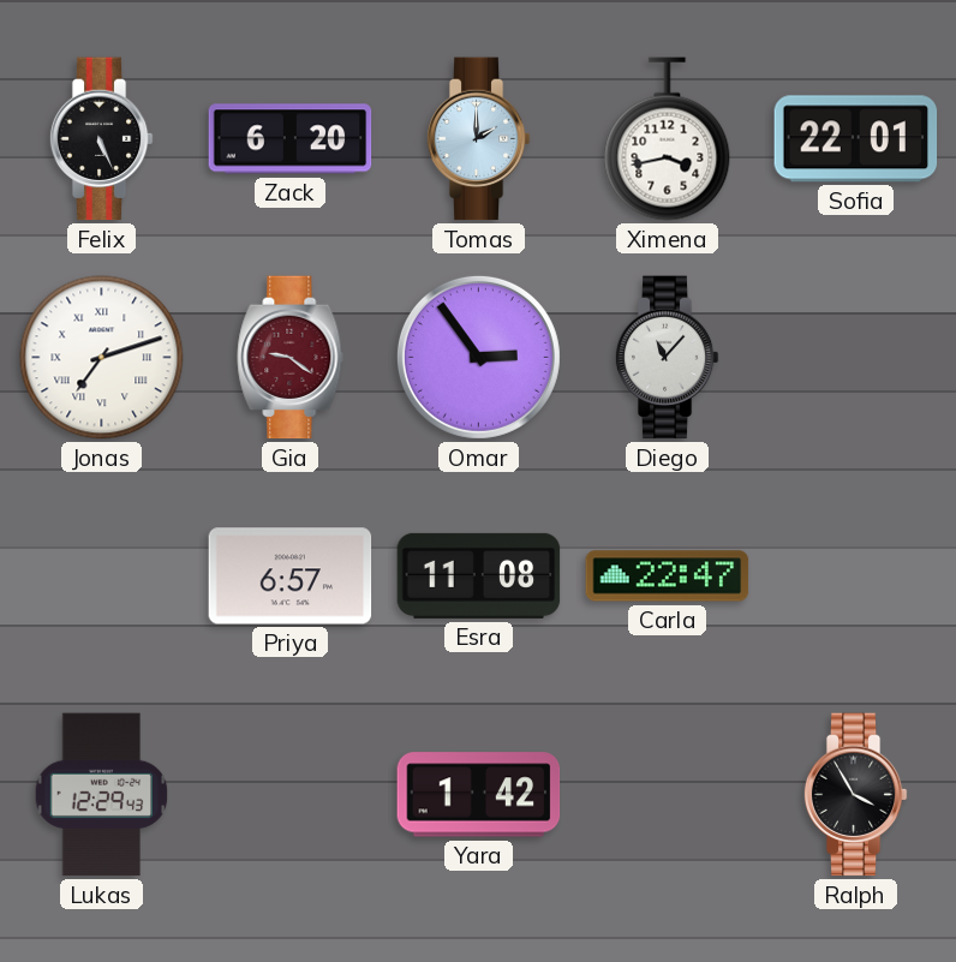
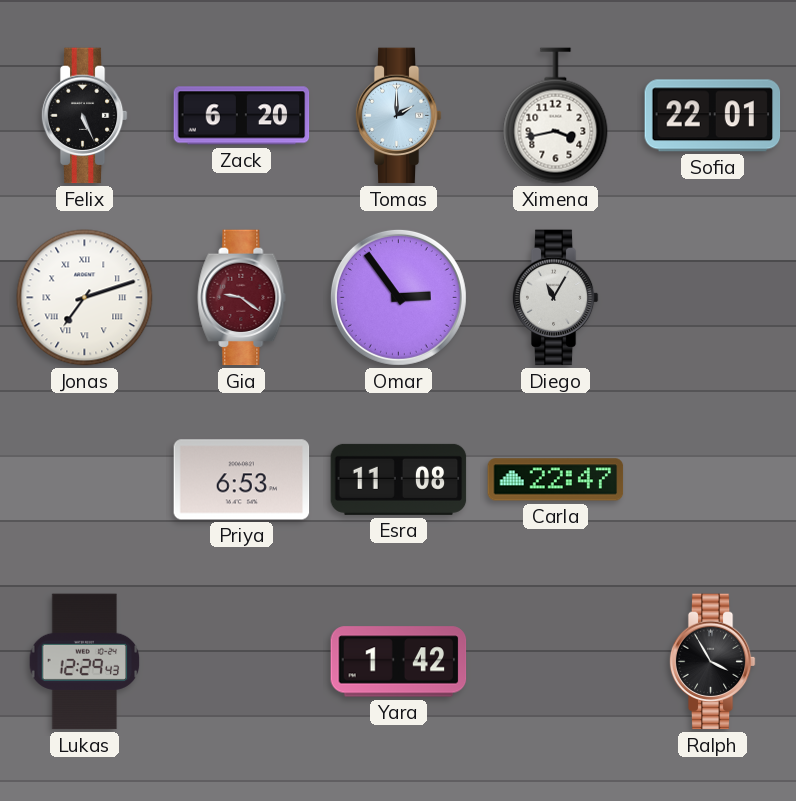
Diego: 11:07 -> 11:05 (555, 298)
Priya: 6:57 -> 6:53 (242, 480)
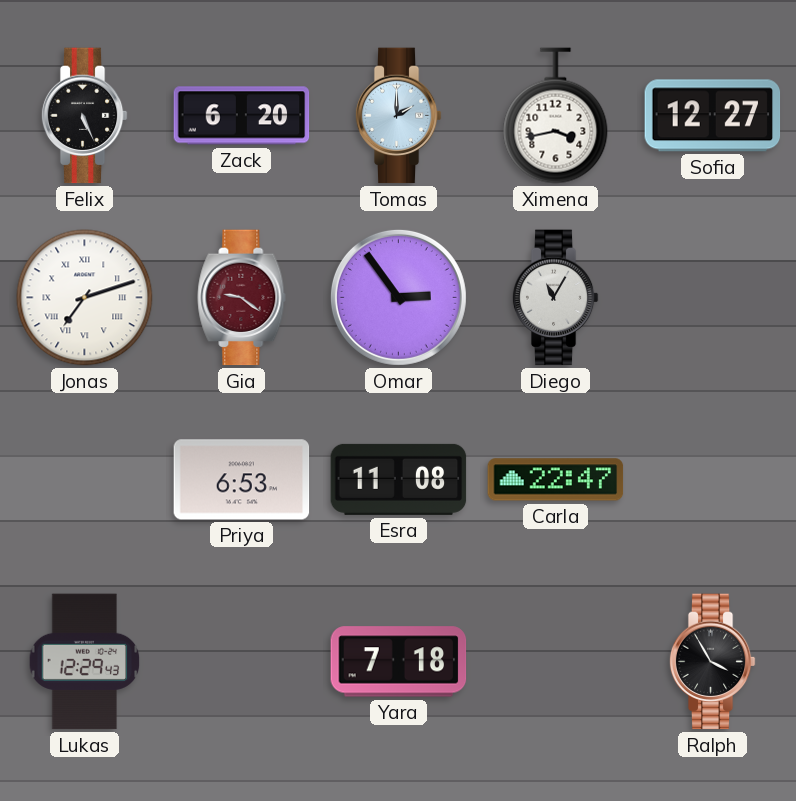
Sofia: 22:01 -> 12:27 (713, 116)
Yara: 1:42 -> 7:18 (399, 662)
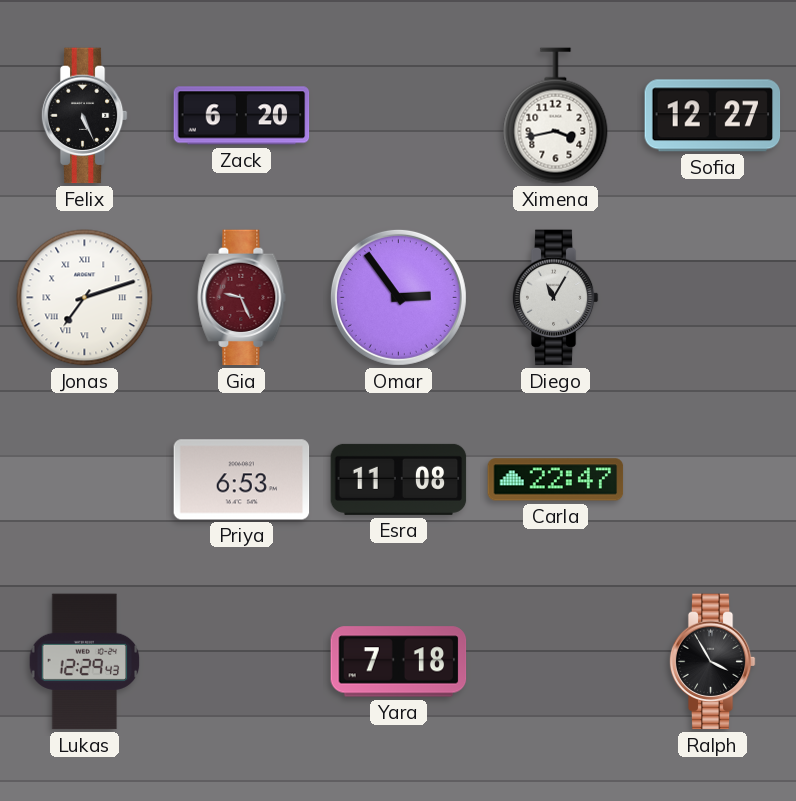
Tomas: 2:00 -> none (398, 116)
Gia: 9:21 -> 9:26 (242, 298)
